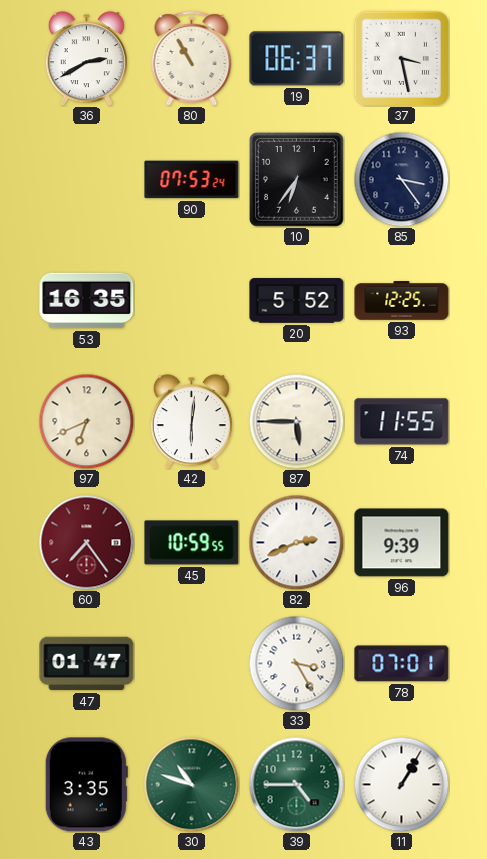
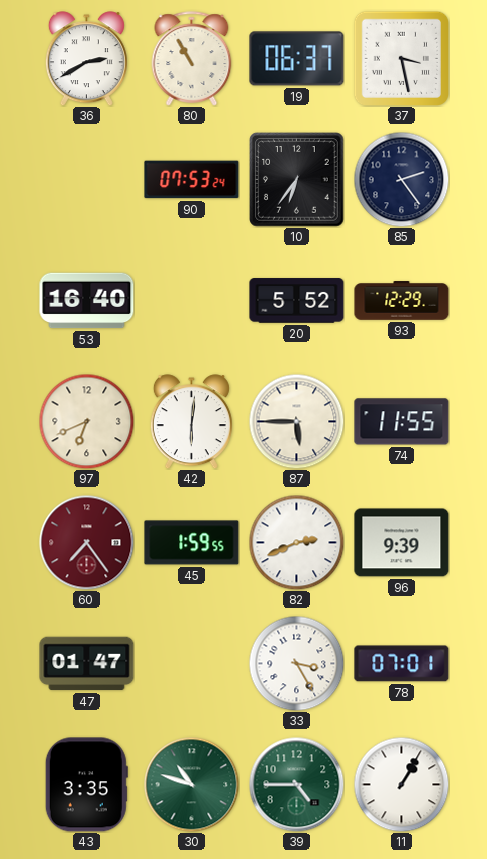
85: 3:24 -> 2:24 (401, 179)
53: 16:35 -> 16:40 (87, 301)
93: 12:25 -> 12:29 (402, 301)
45: 10:59 -> 1:59 (192, 543)
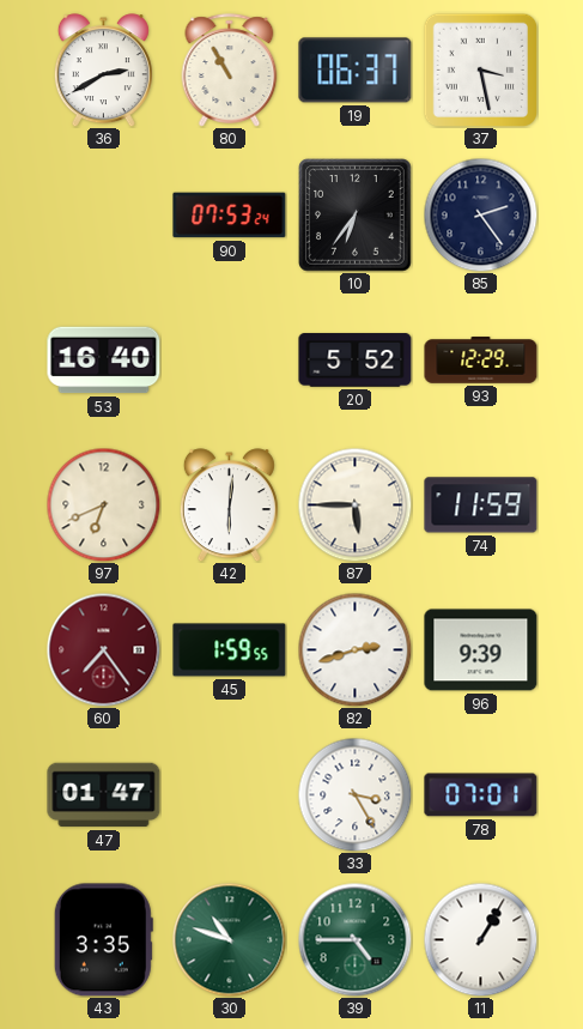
74: 11:55 -> 11:59 (481, 506)
82: 2:41 -> 2:42 (354, 649)
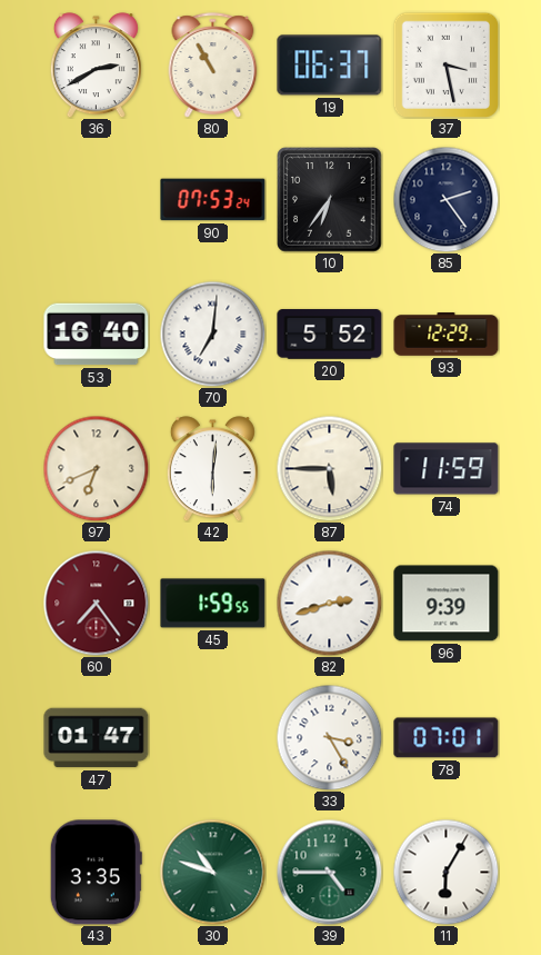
70: none -> 7:01 (212, 334)
11: 1:05 -> 6:05 (445, 872)
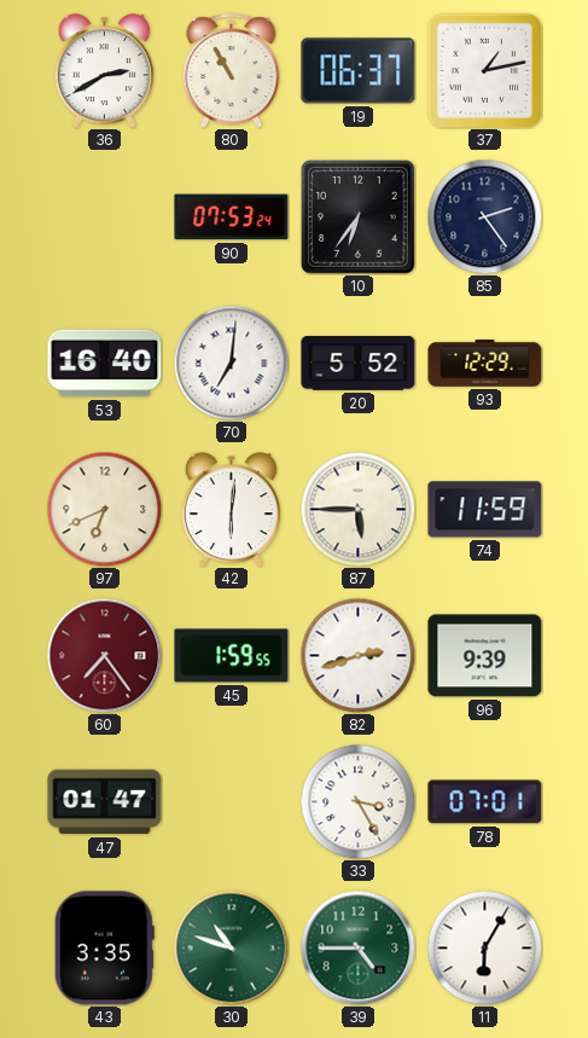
37: 3:28 -> 1:13 (484, 70)
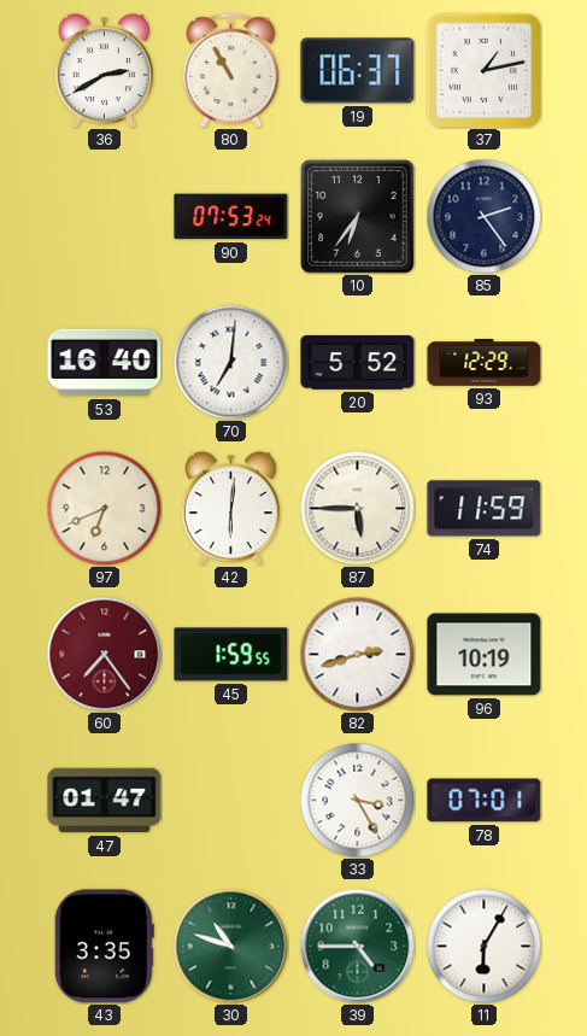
96: 9:39 -> 10:19 (485, 655)
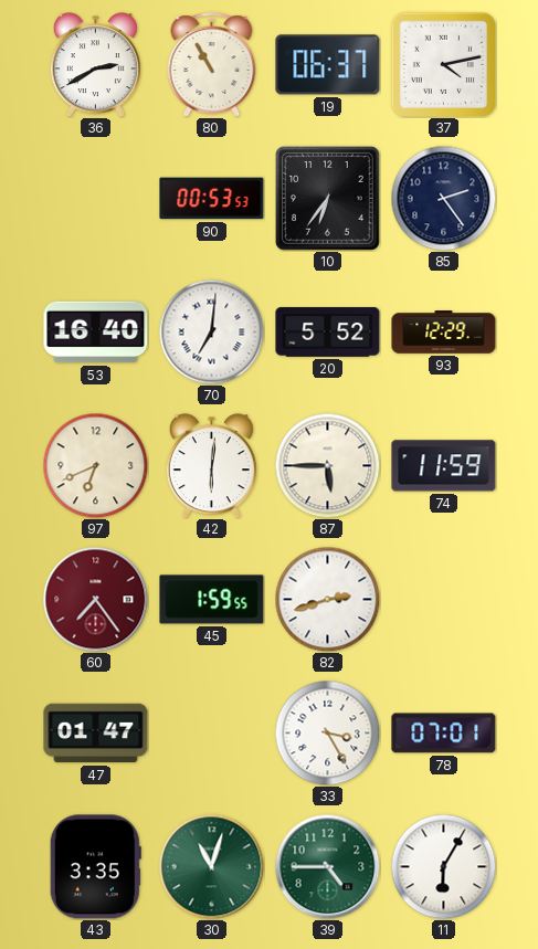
37: 1:13 -> 4:13 (443, 64)
90: 07:53 -> 00:53 (212, 199)
96: 10:19 -> none (485, 655)
30: 10:48 -> 11:03 (211, 866)
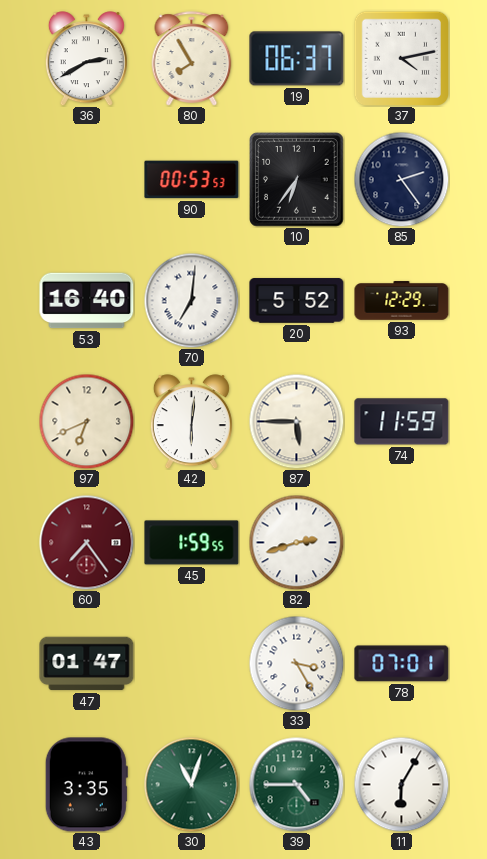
80: 10:55 -> 7:55 (192, 59)
